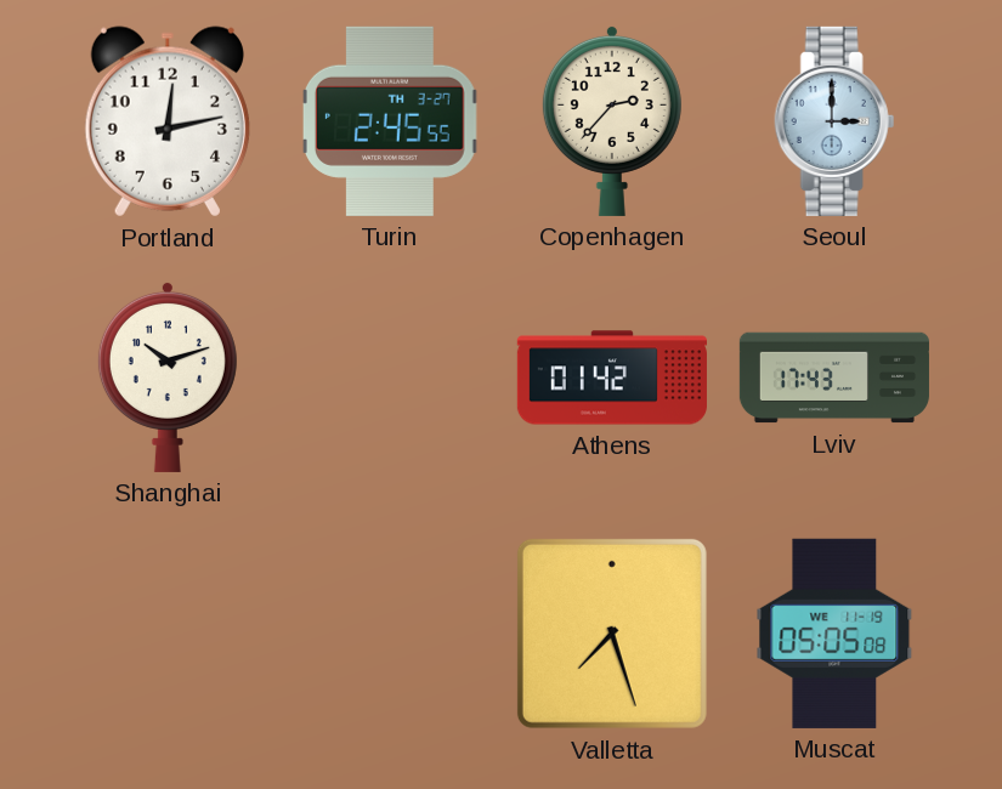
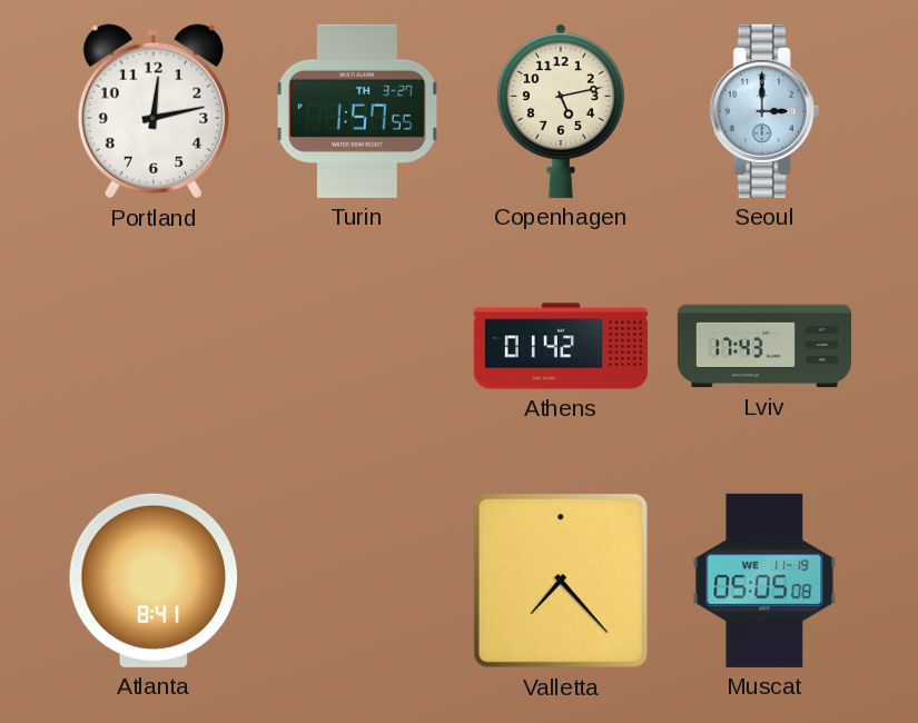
Turin: 2:45 -> 1:57 (357, 111)
Copenhagen: 2:37 -> 5:13 (561, 110)
Shanghai: 10:12 -> none (168, 376)
Atlanta: none -> 8:41 (152, 581)
Valletta: 7:27 -> 7:23 (561, 581)
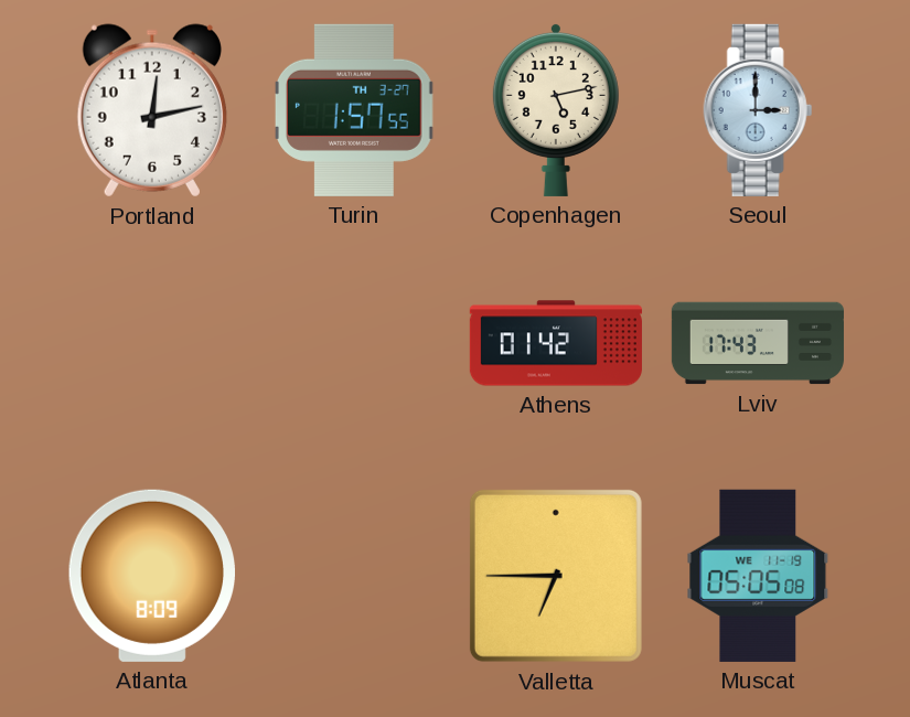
Atlanta: 8:41 -> 8:09 (151, 576)
Valletta: 7:23 -> 6:45 (556, 576)
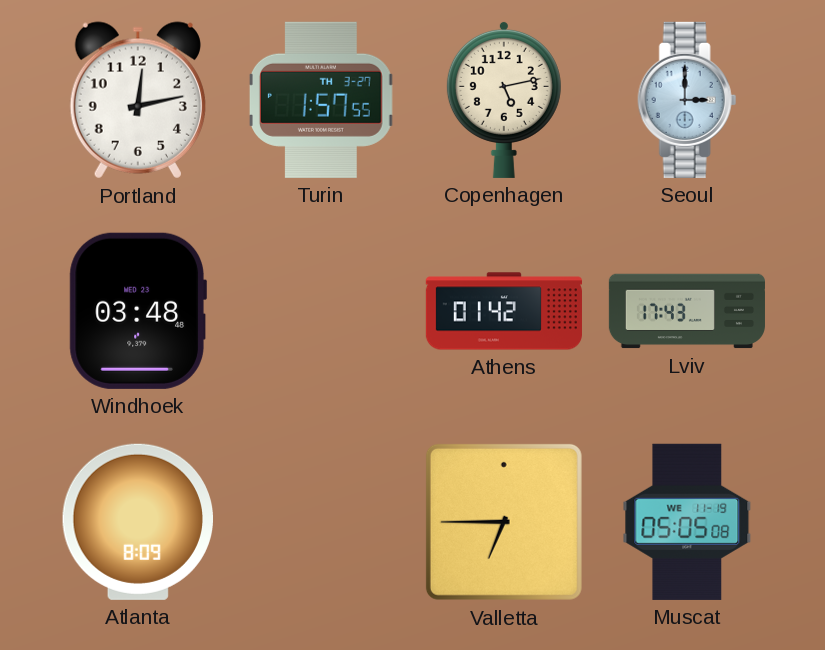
Windhoek: none -> 03:48 (138, 311)
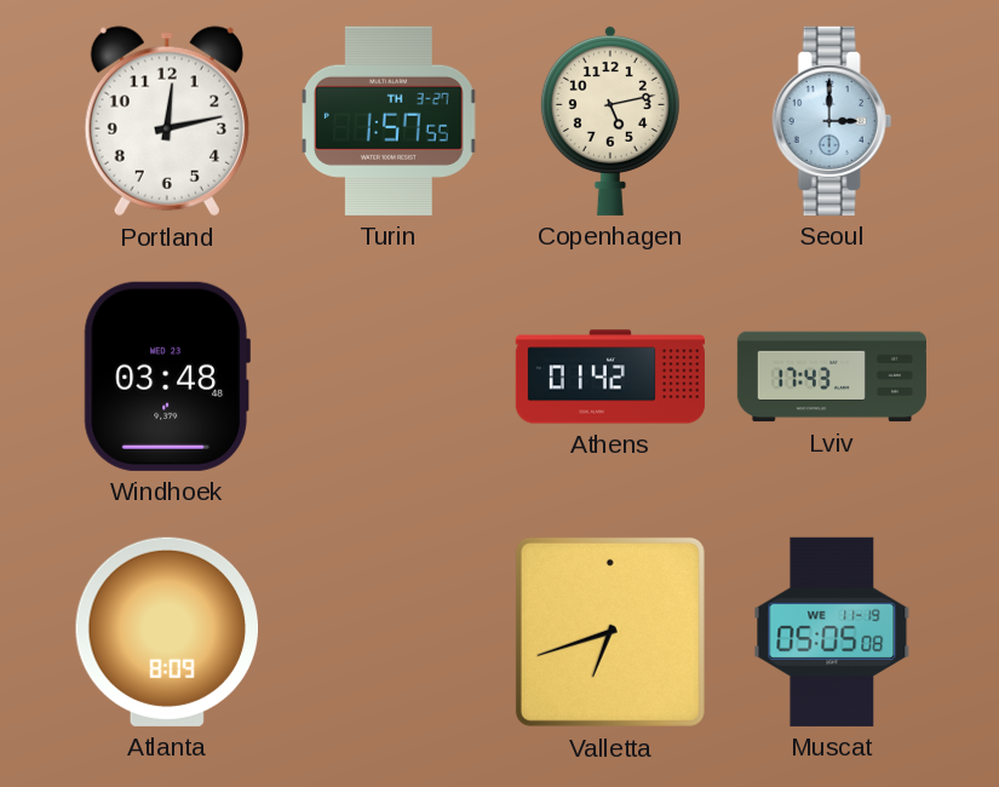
Valletta: 6:45 -> 6:42 (610, 632)
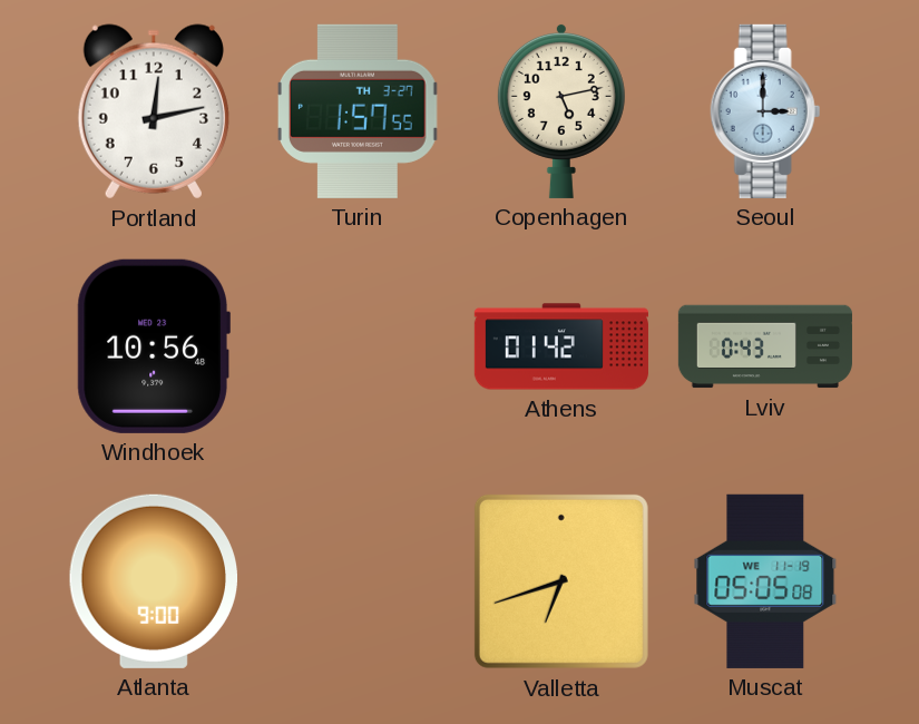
Windhoek: 03:48 -> 10:56 (154, 346)
Lviv: 17:43 -> 0:43 (765, 346)
Atlanta: 8:09 -> 9:00 (153, 581)
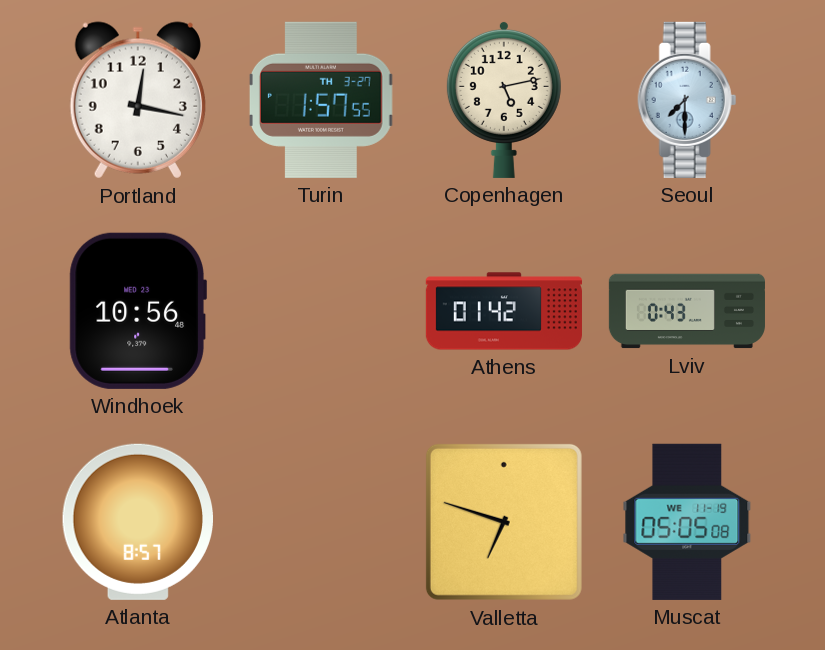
Portland: 12:13 -> 12:17 (138, 100)
Seoul: 3:00 -> 7:30 (687, 100)
Atlanta: 9:00 -> 8:57 (137, 522)
Valletta: 6:42 -> 6:48 (504, 522)
